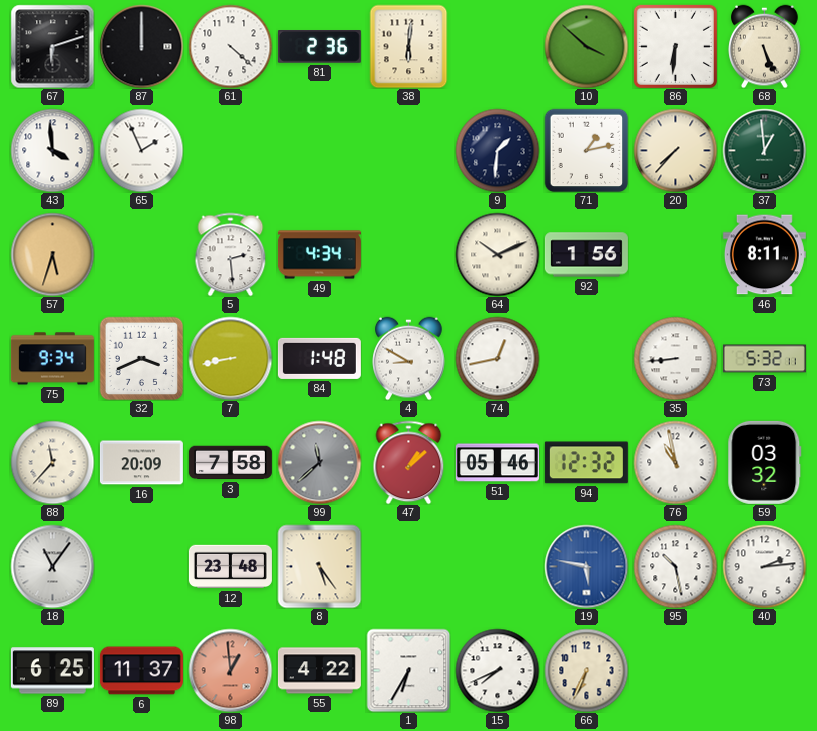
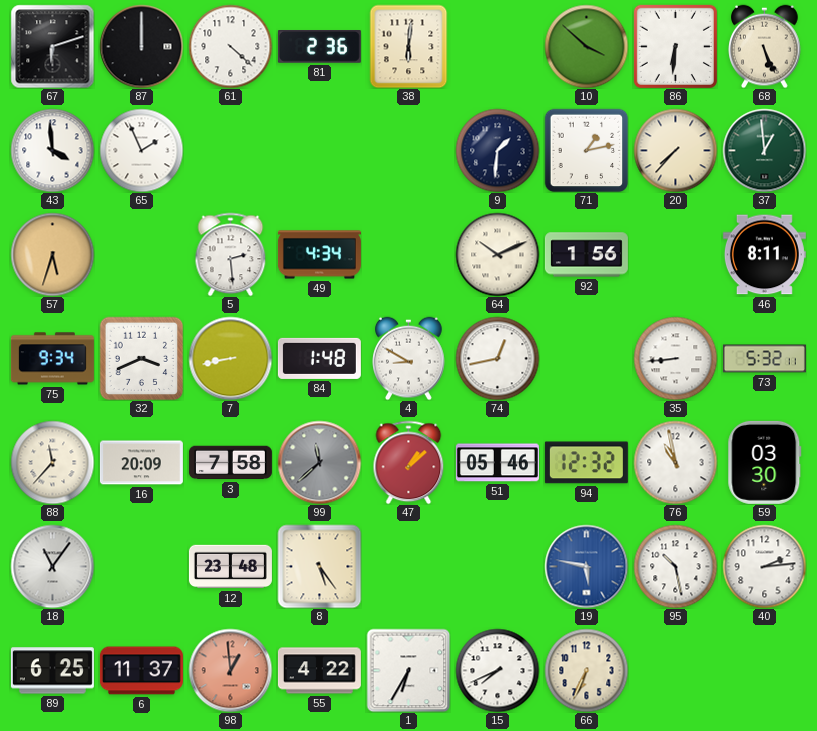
59: 03:32 -> 03:30 (765, 462)
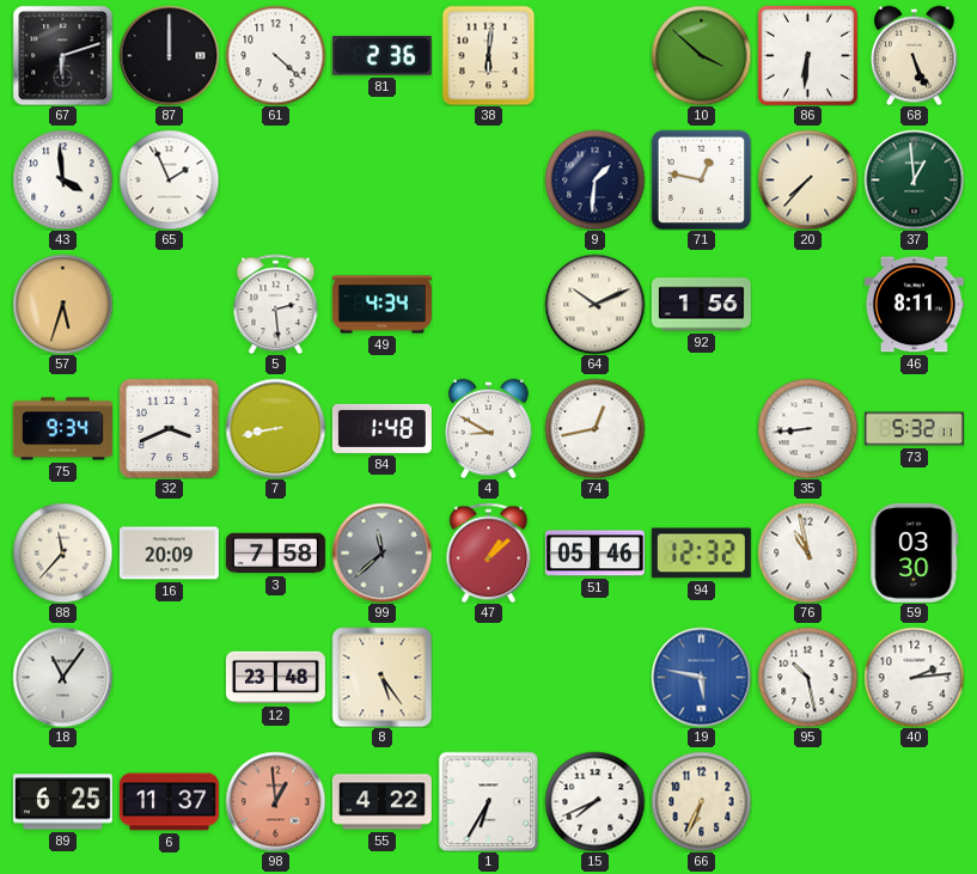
71: 1:13 -> 12:47 (701, 179)
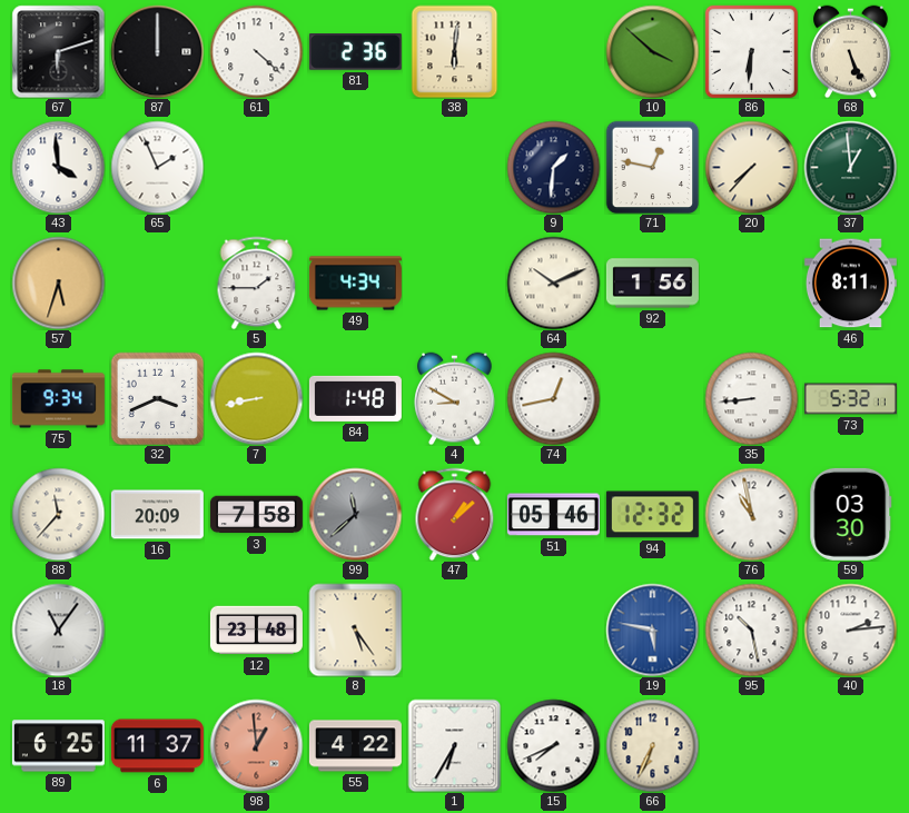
5: 2:29 -> 1:45 (257, 282)
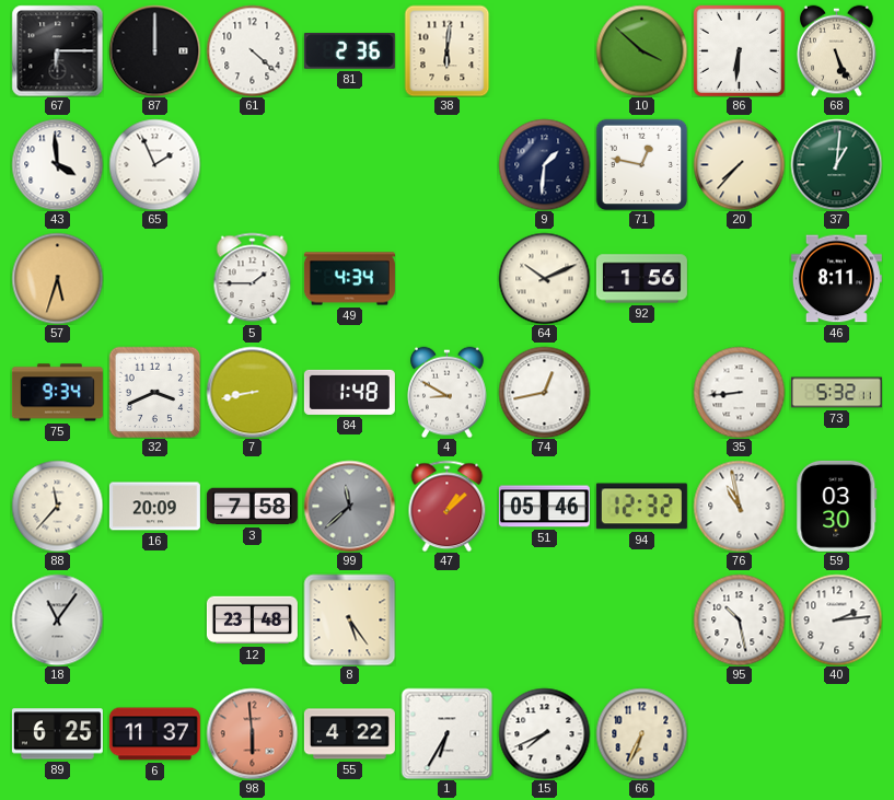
67: 6:12 -> 6:15 (57, 50)
37: 12:59 -> 1:01 (836, 164)
19: 5:47 -> none (652, 629)
98: 12:59 -> 5:59 (252, 733)
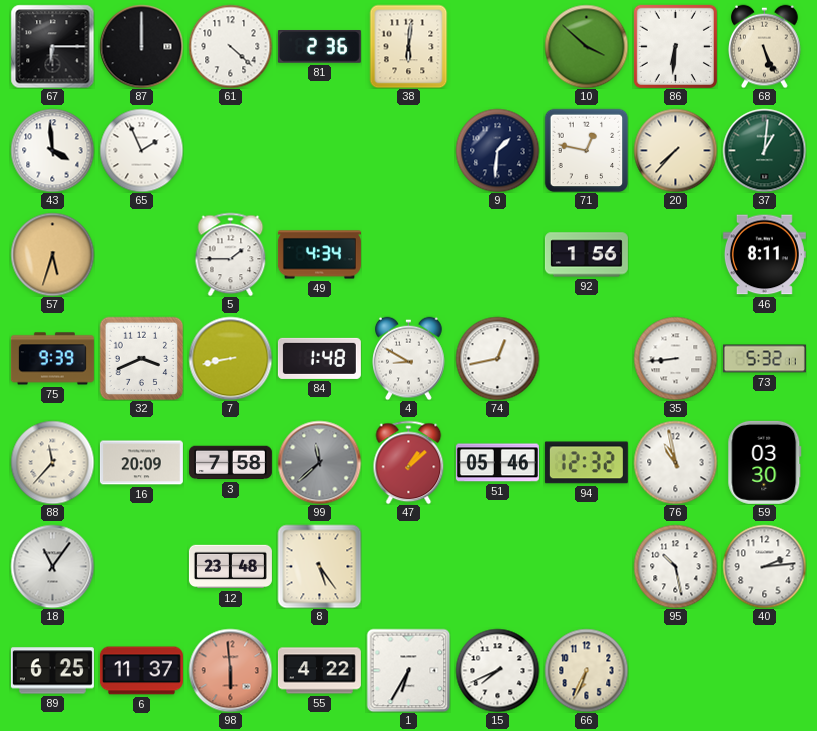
64: 10:11 -> none (544, 278)
75: 9:34 -> 9:39 (52, 359)
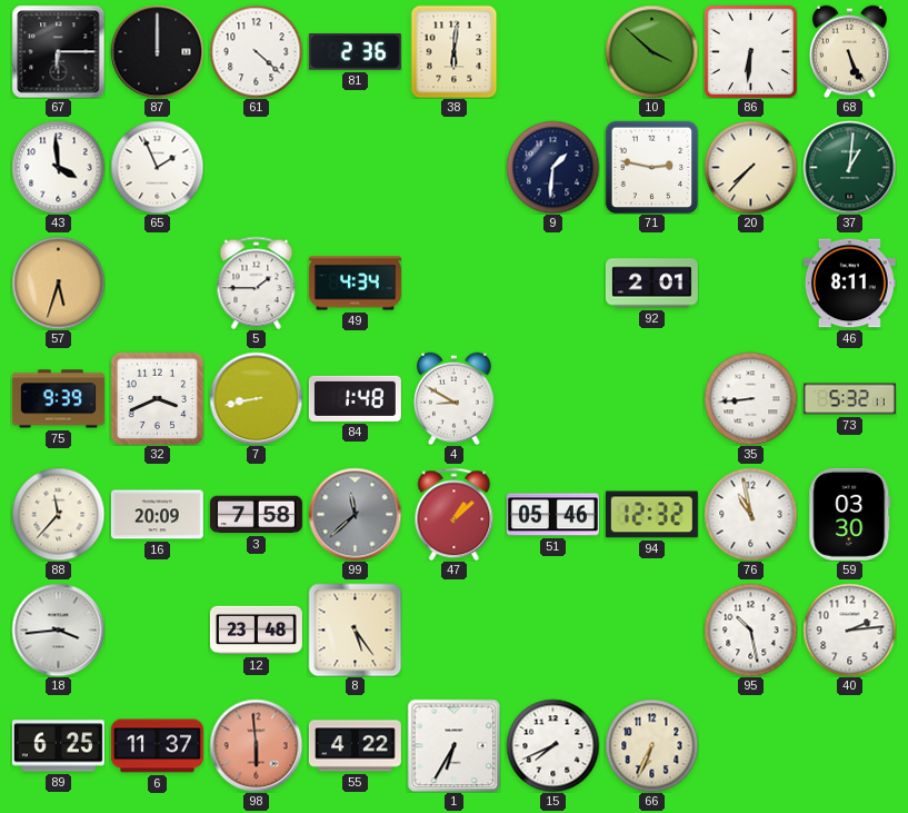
71: 12:47 -> 2:47 (651, 167)
92: 1:56 -> 2:01 (651, 284)
74: 12:43 -> none (497, 358)
18: 11:06 -> 3:44 (58, 629)
